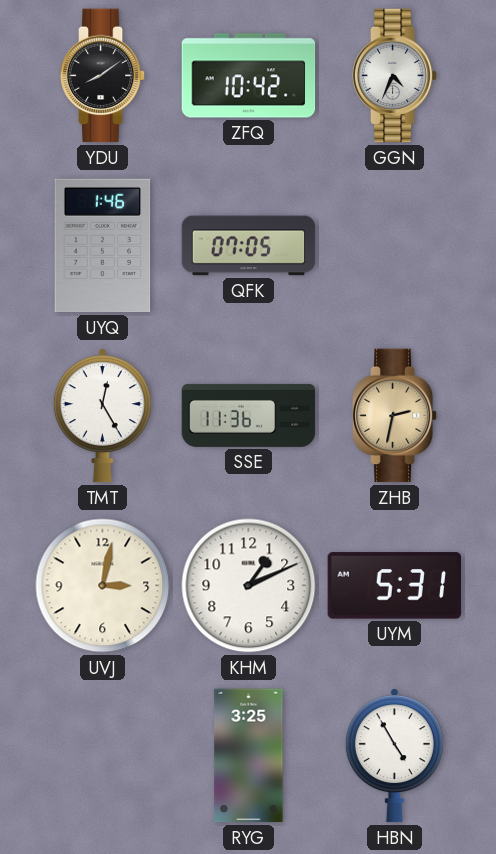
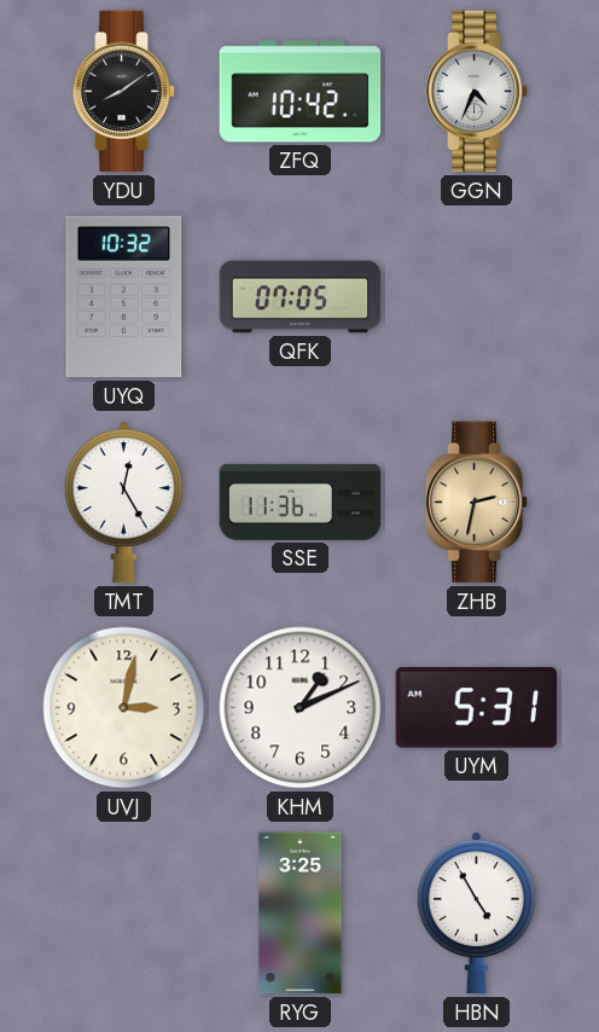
UYQ: 1:46 -> 10:32 (124, 297)
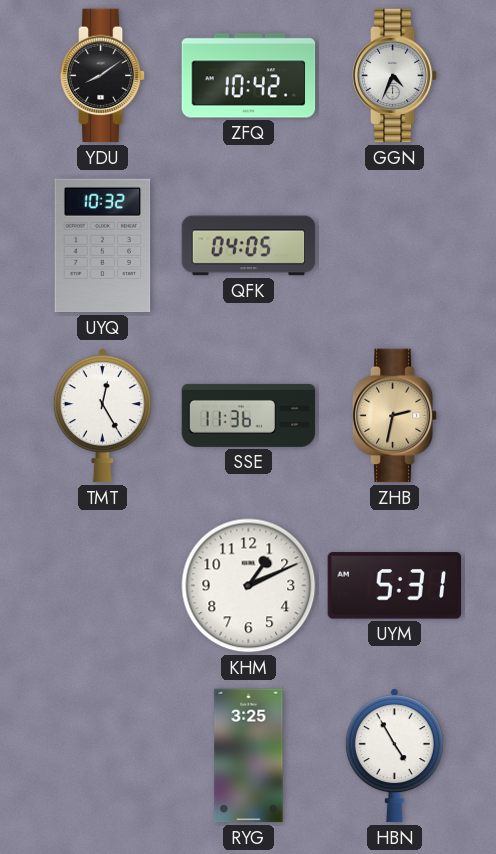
QFK: 07:05 -> 04:05 (249, 246)
UVJ: 3:02 -> none (124, 708)
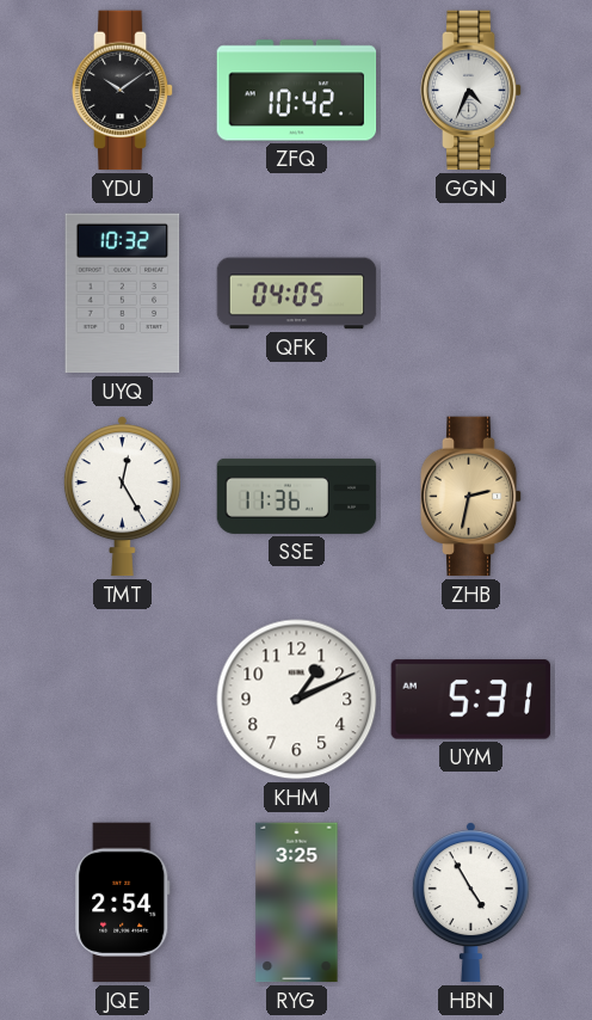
YDU: 8:09 -> 10:09 (123, 91)
JQE: none -> 2:54 (123, 903)
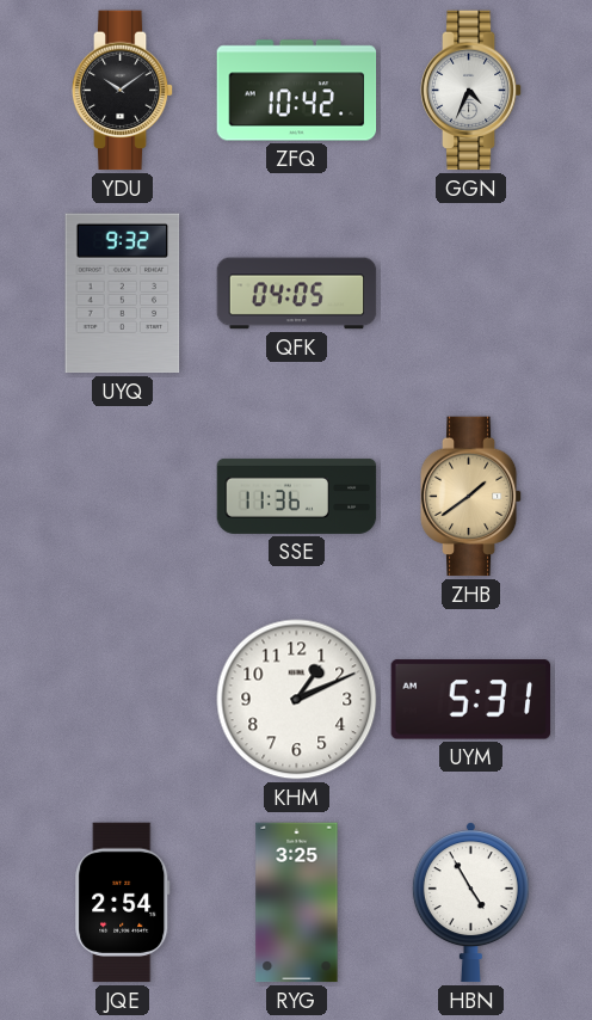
UYQ: 10:32 -> 9:32 (123, 294)
TMT: 12:25 -> none (122, 497)
ZHB: 2:32 -> 1:39 (471, 497)
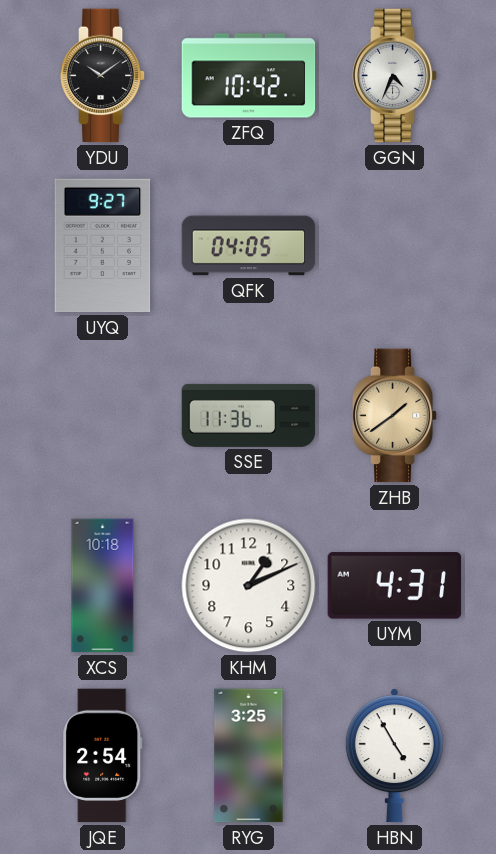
UYQ: 9:32 -> 9:27 (103, 246)
XCS: none -> 10:18 (103, 586)
UYM: 5:31 -> 4:31 (395, 586)
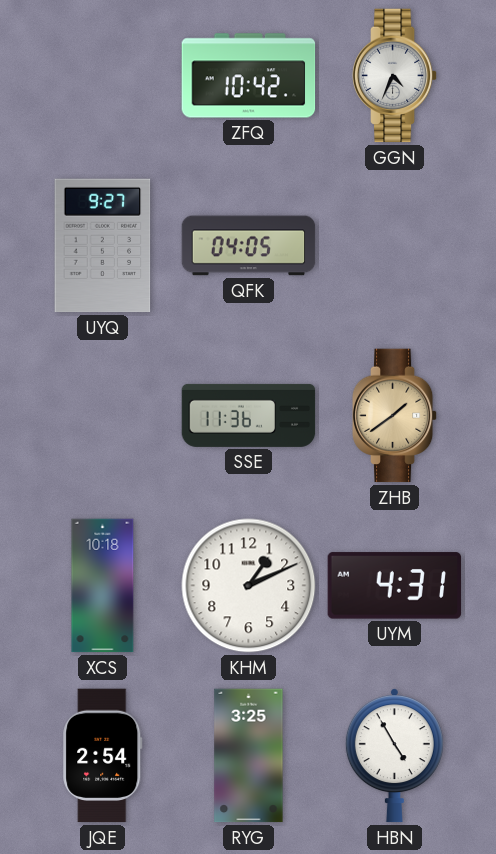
YDU: 10:09 -> none (103, 76)
